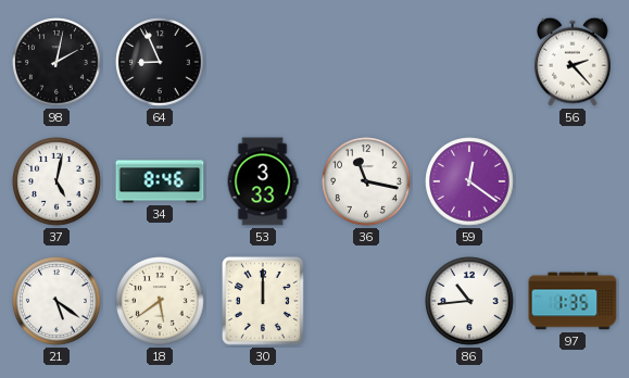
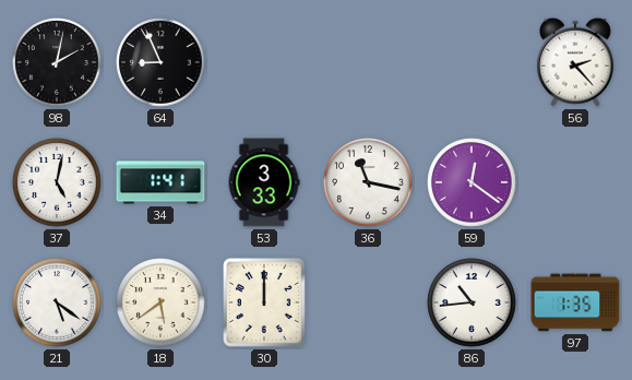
34: 8:46 -> 1:41 (160, 182)
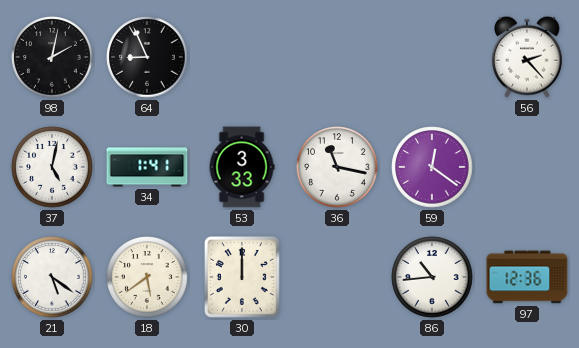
97: 1:35 -> 12:36 (527, 277)
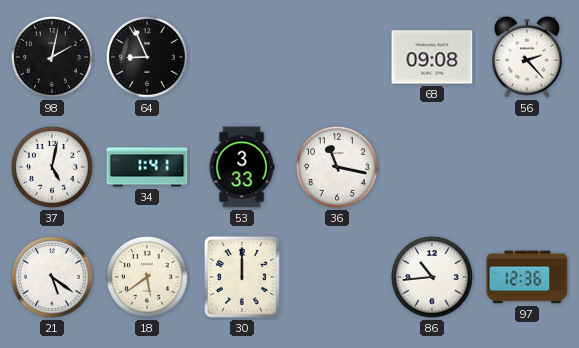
68: none -> 09:08 (432, 57)
59: 12:21 -> none (432, 167)
